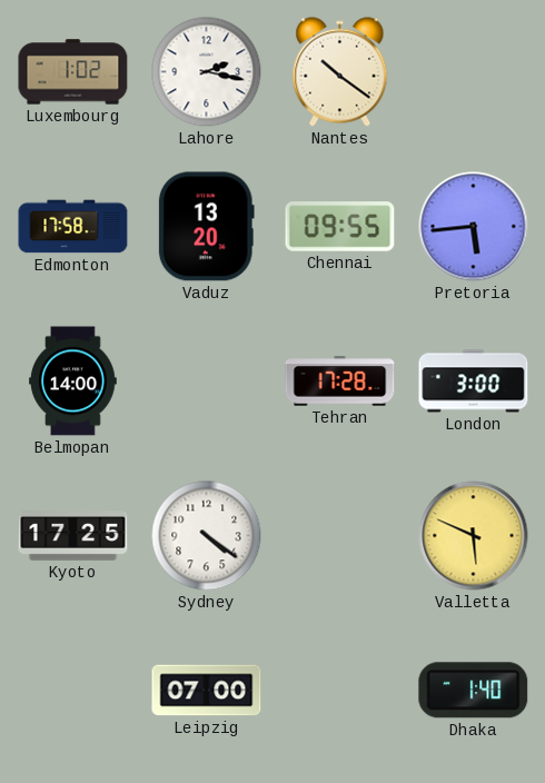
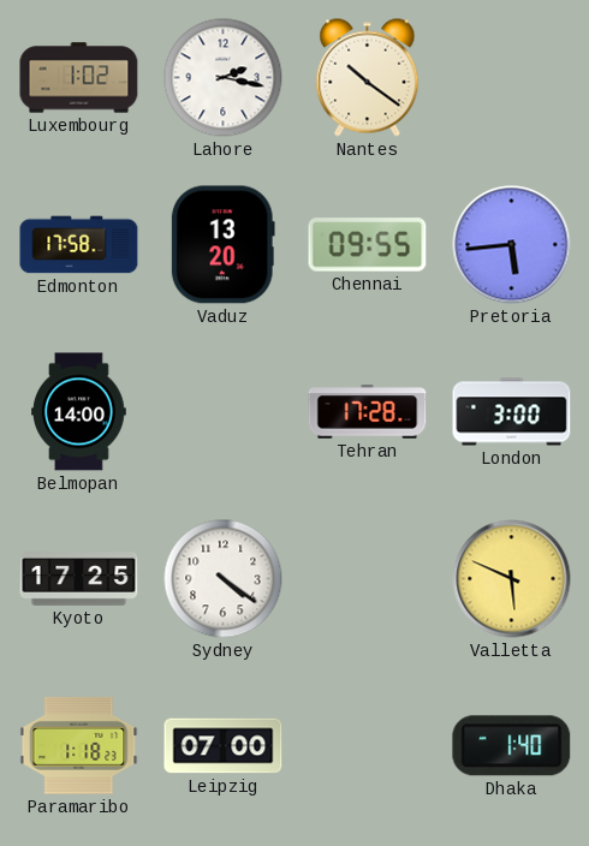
Paramaribo: none -> 1:18 (79, 746)
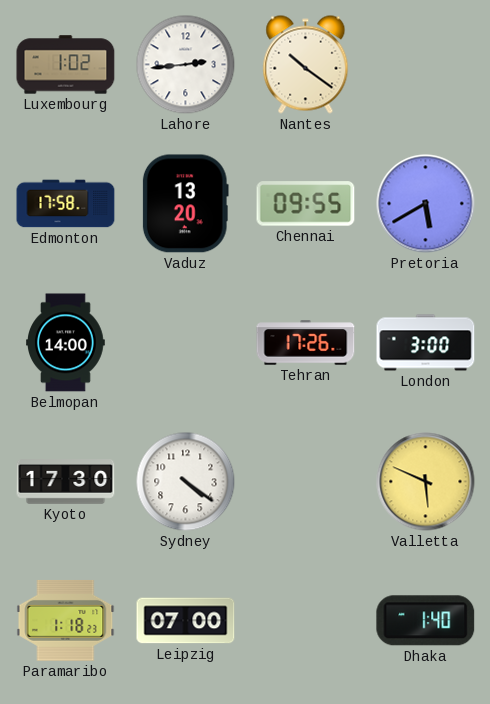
Lahore: 2:17 -> 2:44 (186, 65)
Pretoria: 5:44 -> 5:40 (426, 204)
Tehran: 17:28 -> 17:26 (306, 343)
Kyoto: 17:25 -> 17:30 (66, 482)
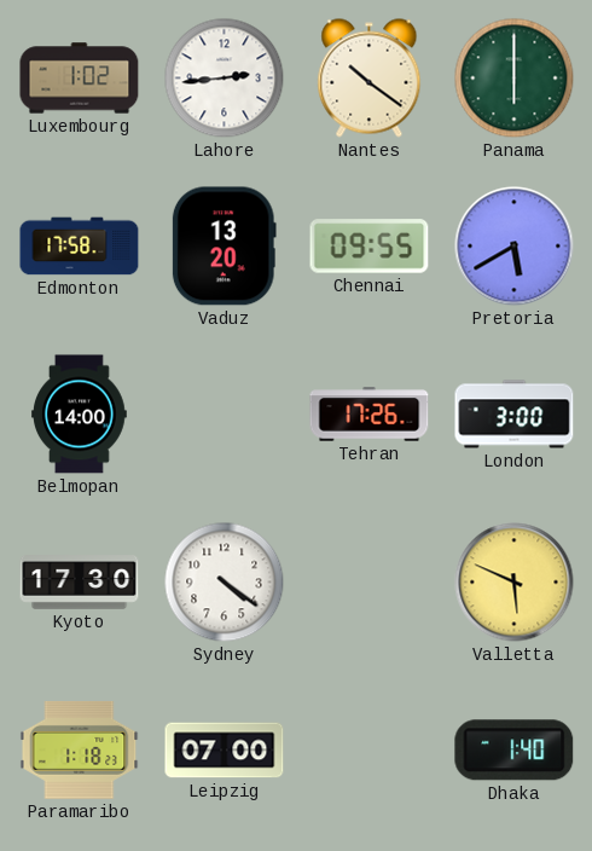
Panama: none -> 6:00 (515, 79)
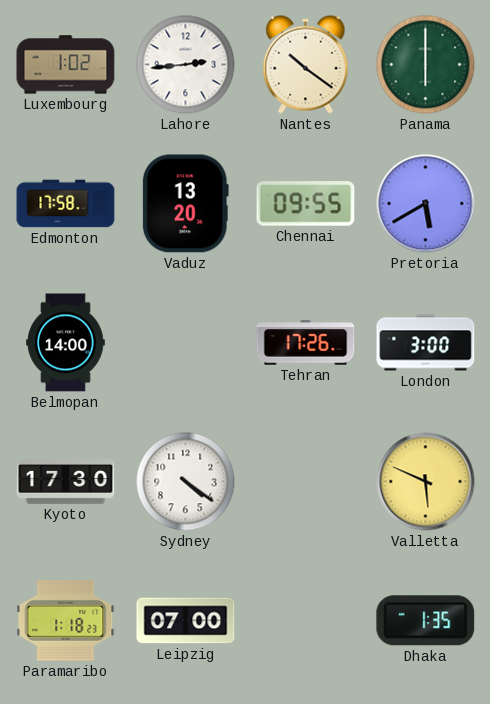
Dhaka: 1:40 -> 1:35 (426, 621)
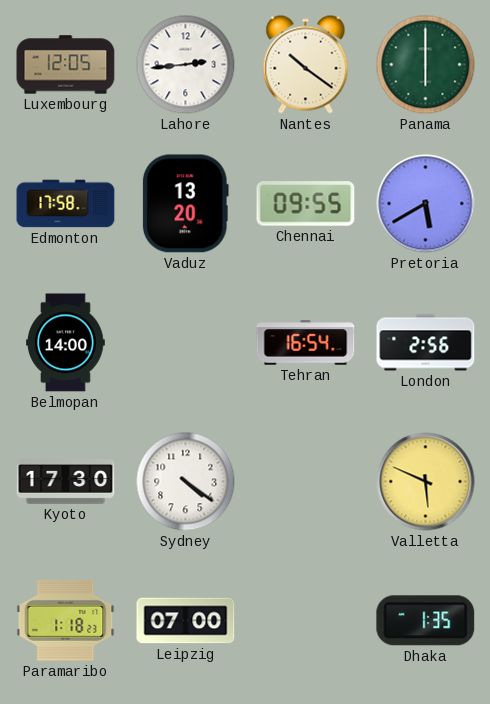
Luxembourg: 1:02 -> 12:05 (66, 65)
Tehran: 17:26 -> 16:54 (306, 343)
London: 3:00 -> 2:56 (426, 343)
